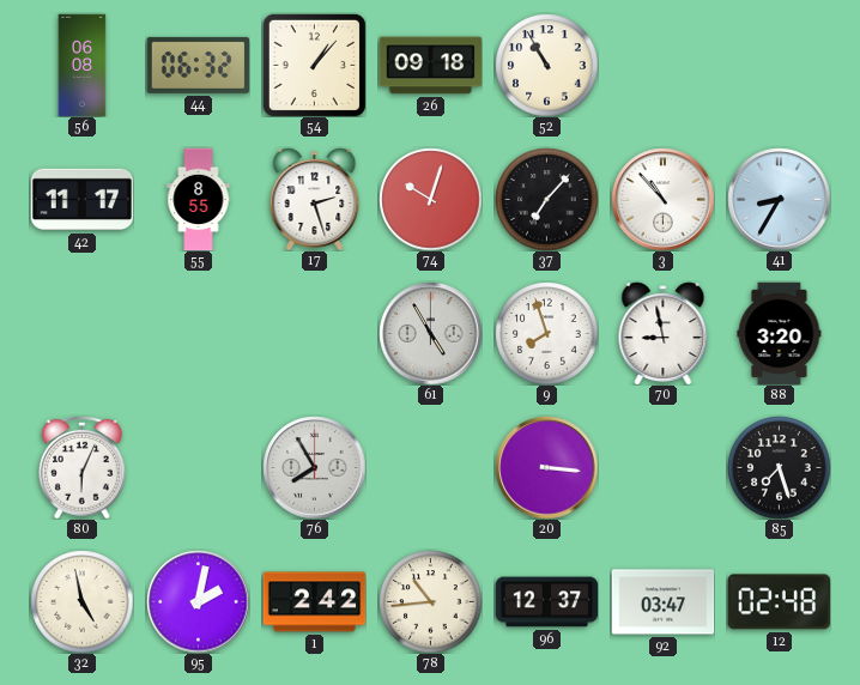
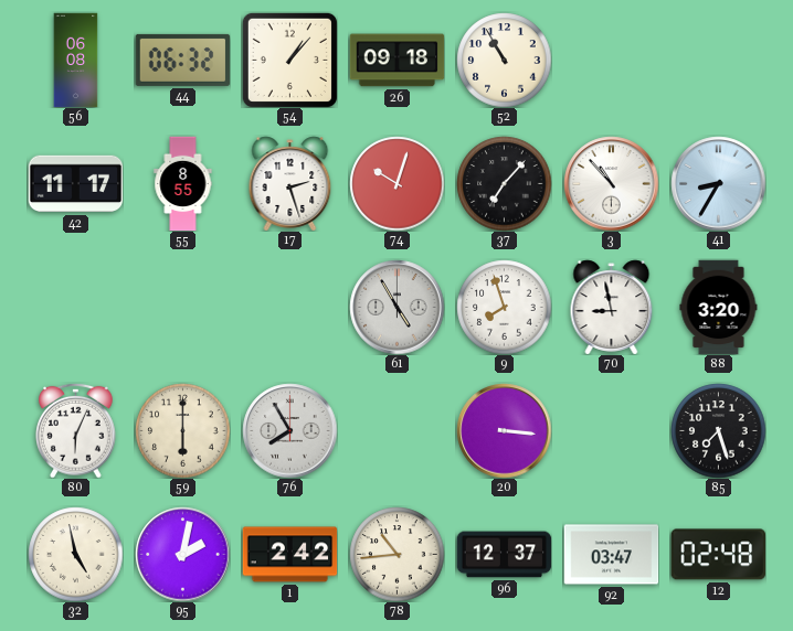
59: none -> 6:00 (182, 430)
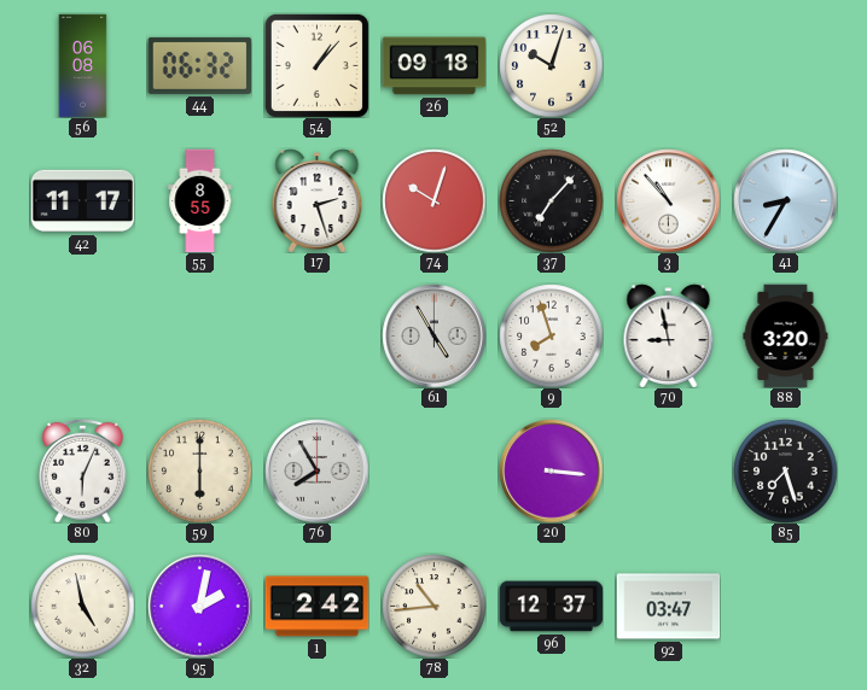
52: 10:55 -> 10:03 (551, 65)
12: 02:48 -> none (718, 555)
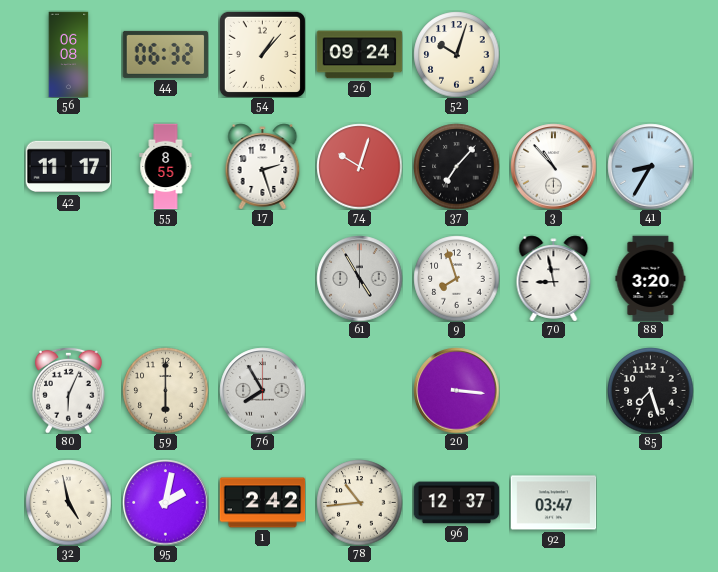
26: 09:18 -> 09:24 (359, 55)
